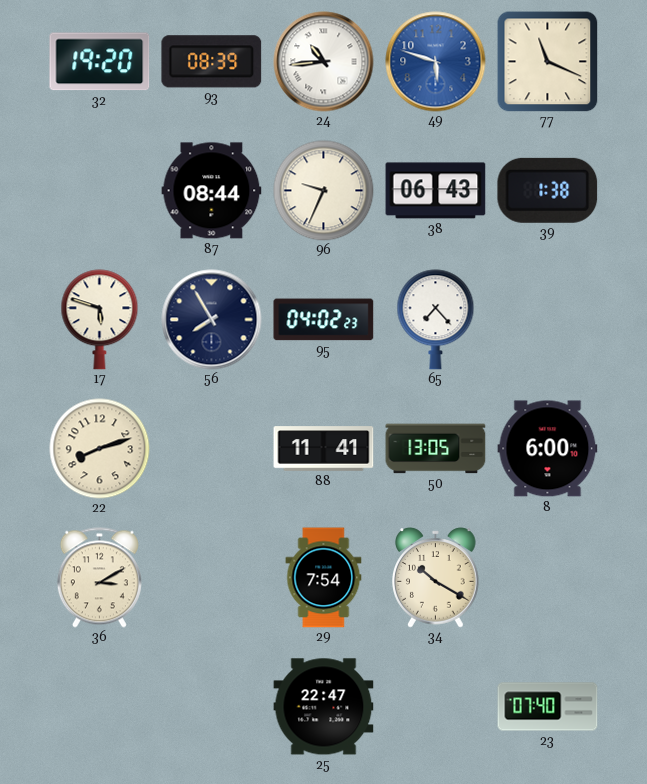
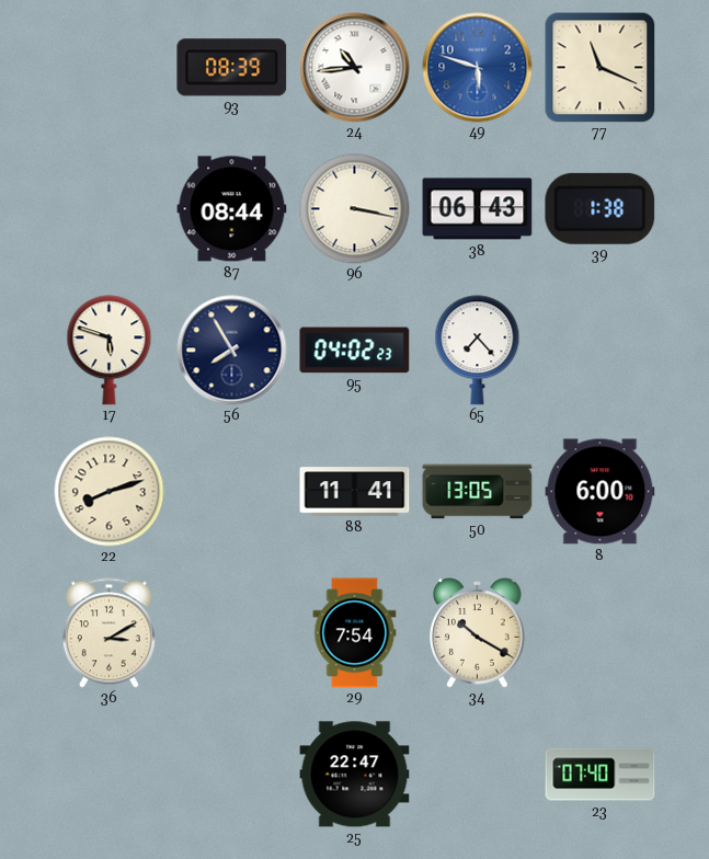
32: 19:20 -> none (100, 62)
96: 9:34 -> 3:17 (355, 209)
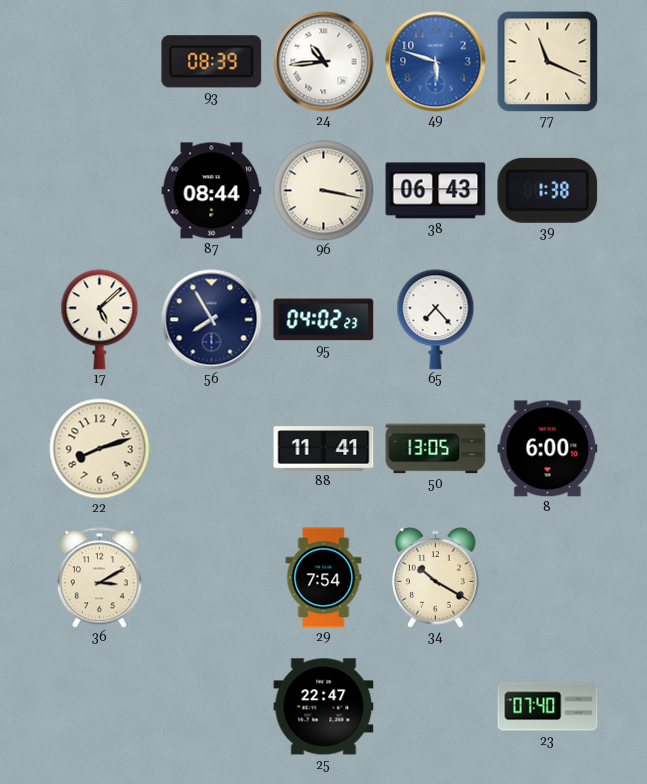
17: 5:48 -> 5:08 (100, 320)
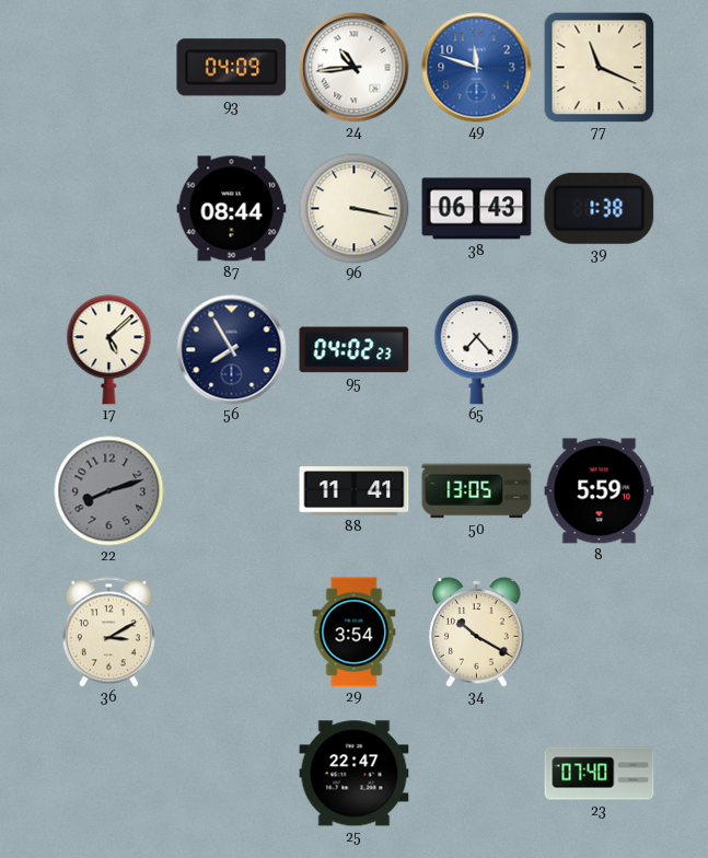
93: 08:39 -> 04:09 (232, 68)
49: 5:48 -> 11:48 (477, 68)
22 dial: cream -> grey (109, 491)
8: 6:00 -> 5:59 (600, 491)
29: 7:54 -> 3:54 (355, 633)
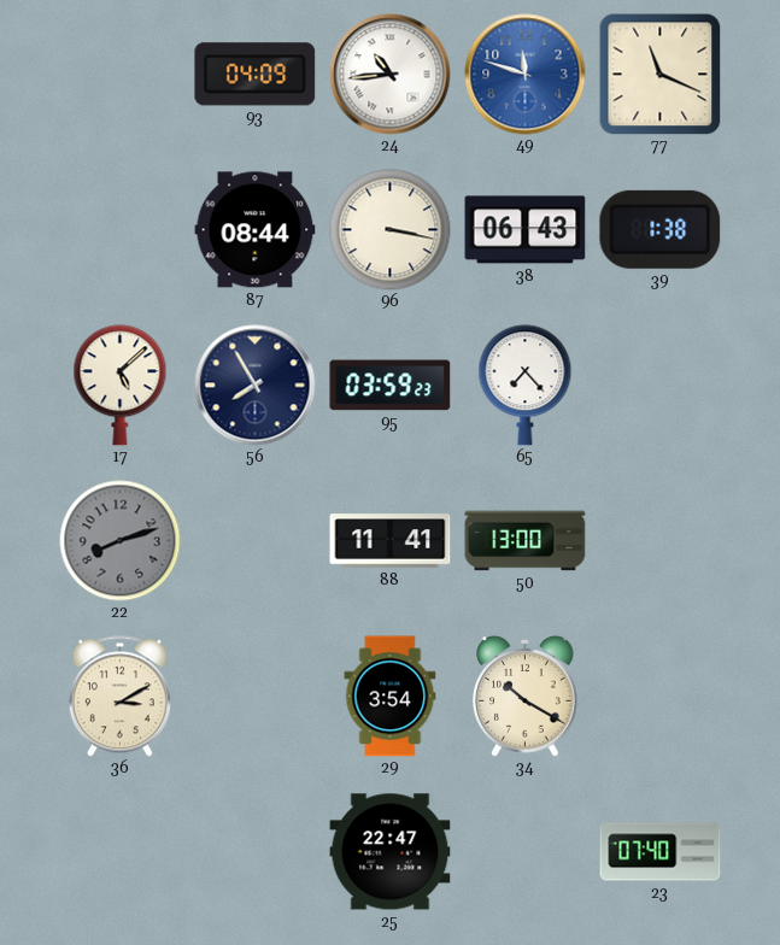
95: 04:02 -> 03:59 (391, 386)
50: 13:05 -> 13:00 (526, 541)
8: 5:59 -> none (600, 491)
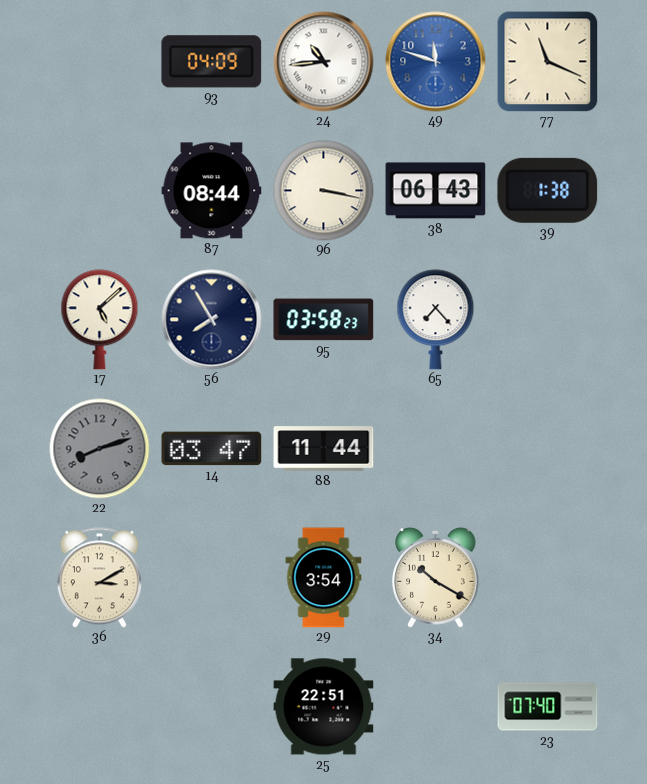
95: 03:59 -> 03:58 (324, 320)
14: none -> 03:47 (212, 449)
88: 11:41 -> 11:44 (324, 449)
50: 13:00 -> none (526, 541)
25: 22:47 -> 22:51 (324, 707)
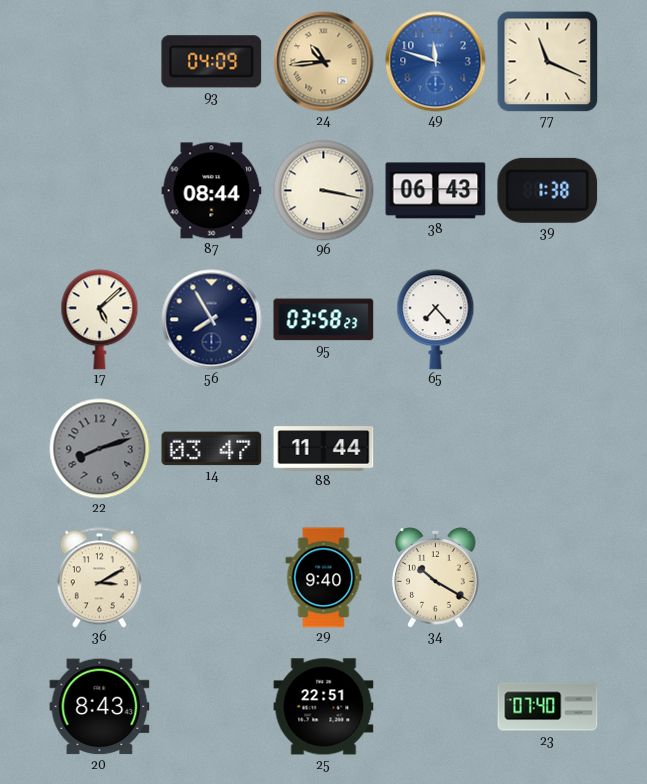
24 dial: white -> champagne (324, 62)
29: 3:54 -> 9:40 (324, 578)
20: none -> 8:43 (100, 707)
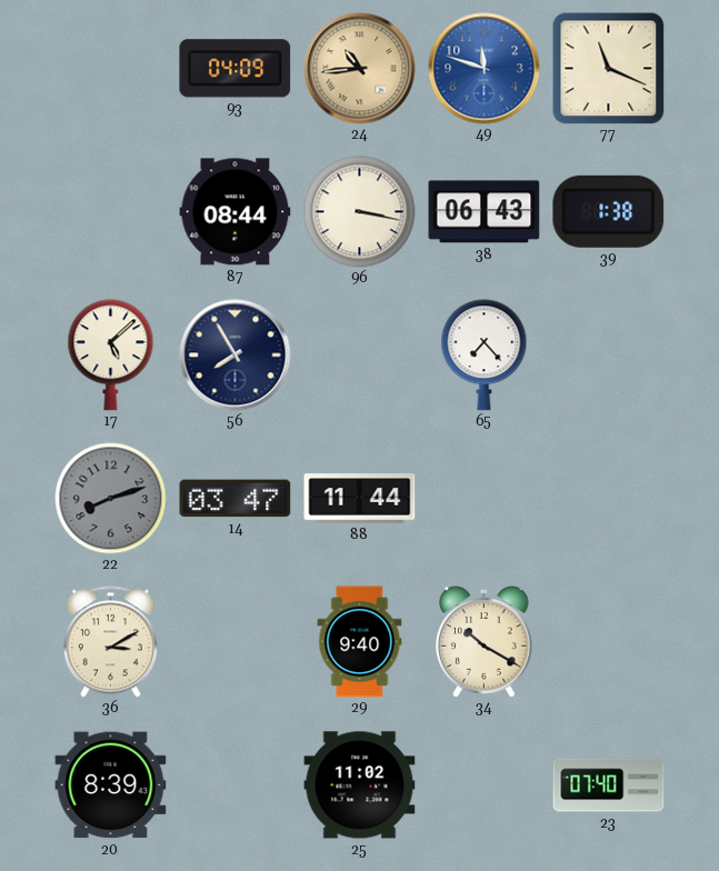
95: 03:58 -> none (324, 320)
20: 8:43 -> 8:39 (111, 785)
25: 22:51 -> 11:02 (360, 785)
